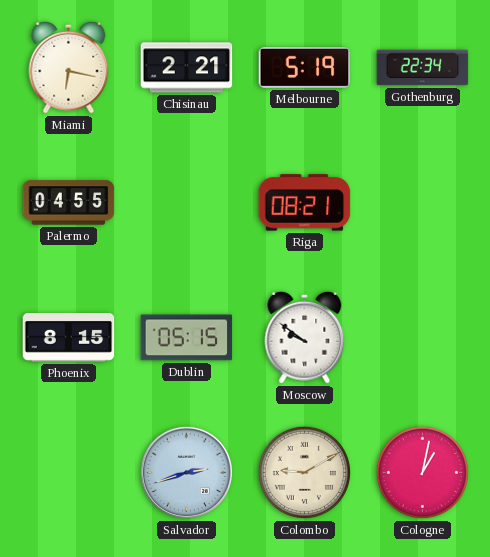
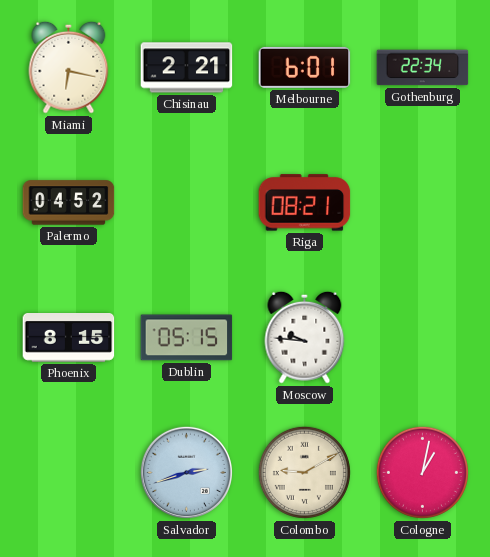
Melbourne: 5:19 -> 6:01 (305, 67)
Palermo: 04:55 -> 04:52 (69, 203)
Moscow: 9:51 -> 9:46 (305, 337)
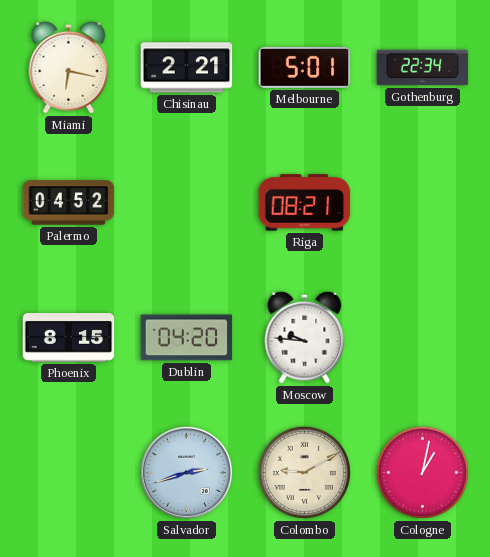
Melbourne: 6:01 -> 5:01 (305, 67)
Dublin: 05:15 -> 04:20 (187, 338)
